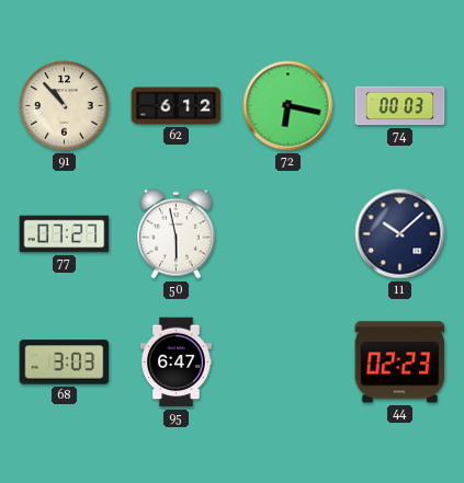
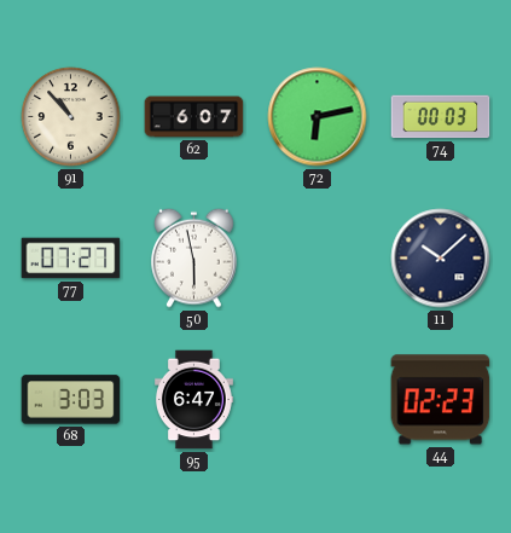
62: 6:12 -> 6:07 (194, 117)
72: 6:17 -> 6:13 (318, 117)
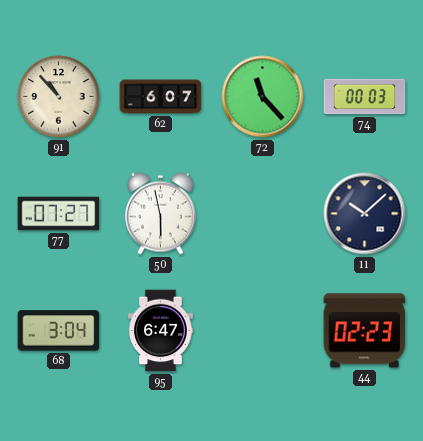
72: 6:13 -> 11:23 (263, 97)
68: 3:03 -> 3:04 (59, 331)
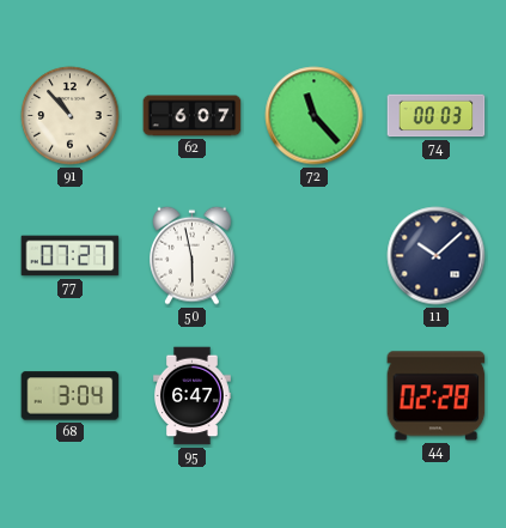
44: 02:23 -> 02:28 (437, 396)
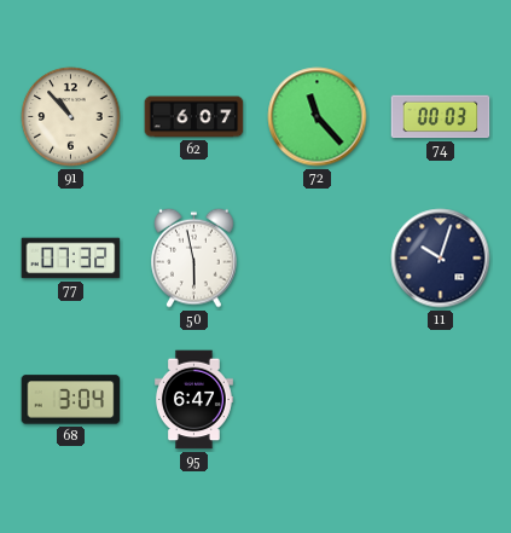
77: 07:27 -> 07:32 (71, 259)
11: 10:08 -> 10:03 (441, 259)
44: 02:28 -> none (437, 396)
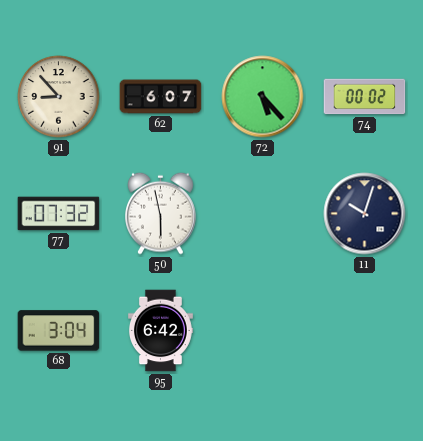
91: 10:53 -> 8:53 (59, 97)
72: 11:23 -> 5:23 (263, 97)
74: 00:03 -> 00:02 (365, 97)
95: 6:47 -> 6:42 (161, 331)
